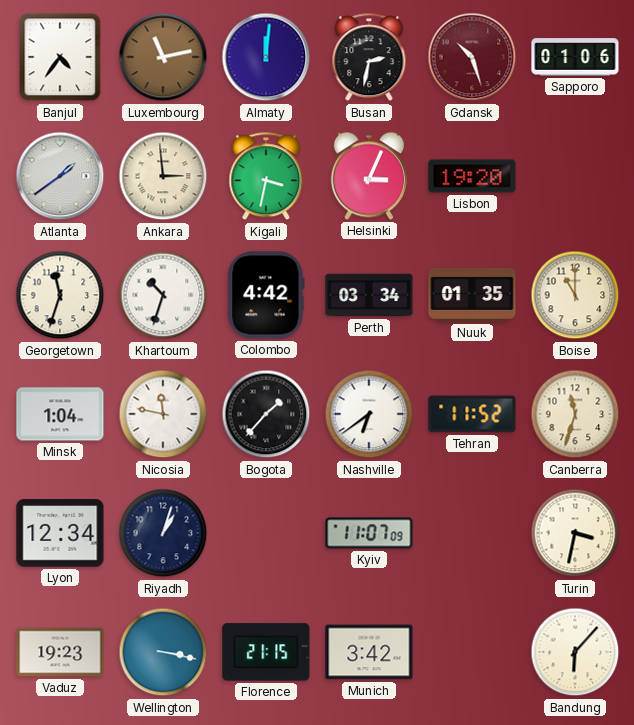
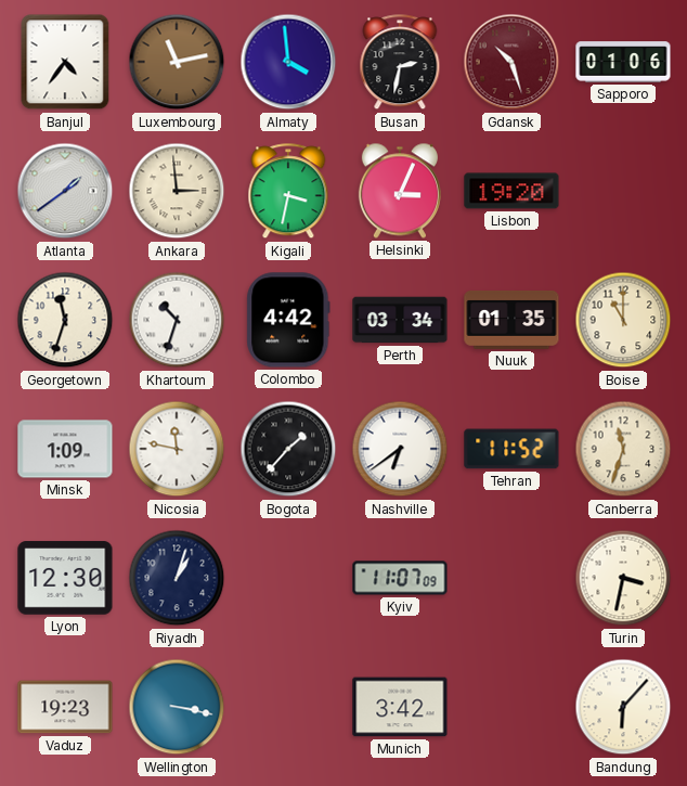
Almaty: 12:01 -> 3:59 (288, 62)
Minsk: 1:04 -> 1:09 (65, 449)
Lyon: 12:34 -> 12:30 (65, 578)
Florence: 21:15 -> none (266, 652)
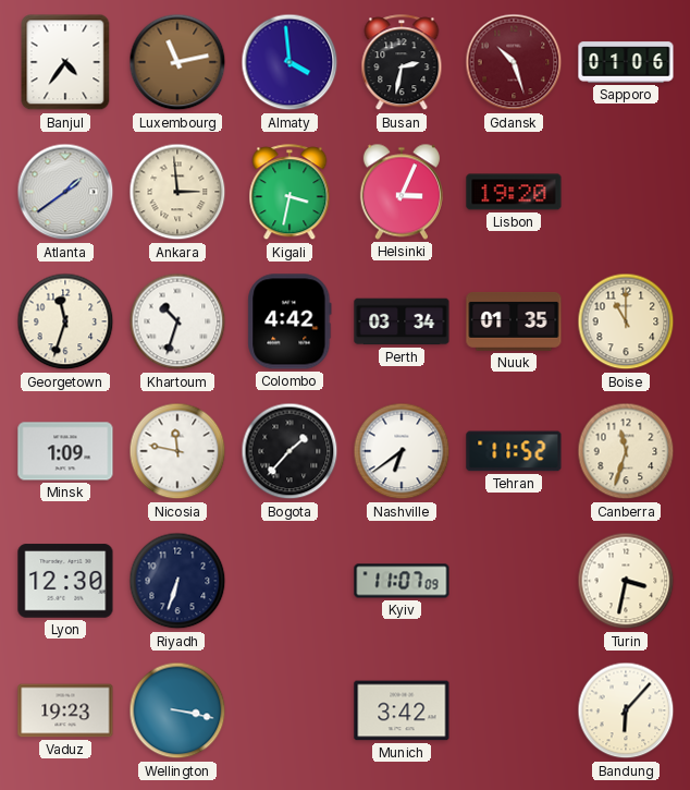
Riyadh: 1:03 -> 6:33 (177, 581)
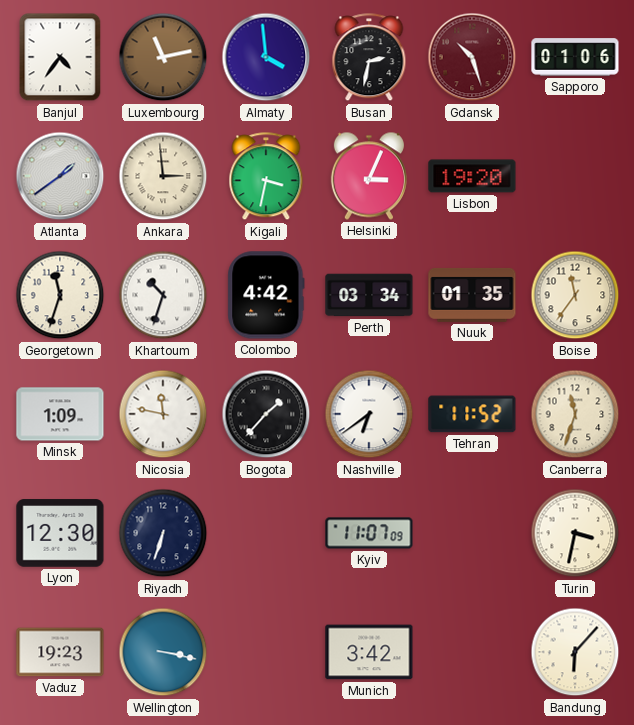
Boise: 11:00 -> 11:36 (575, 295)
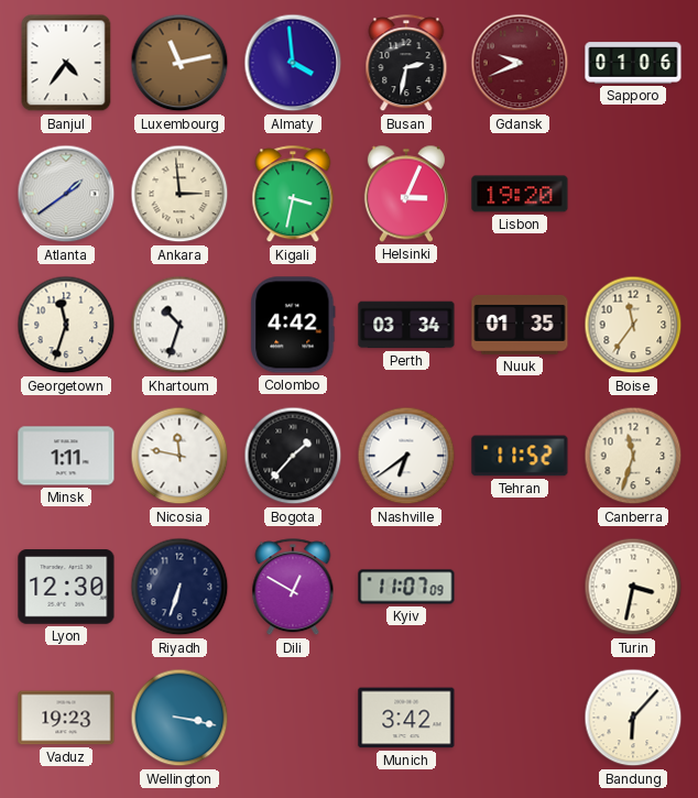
Gdansk: 10:27 -> 9:41 (520, 63)
Minsk: 1:09 -> 1:11 (66, 456)
Dili: none -> 12:50 (293, 588)
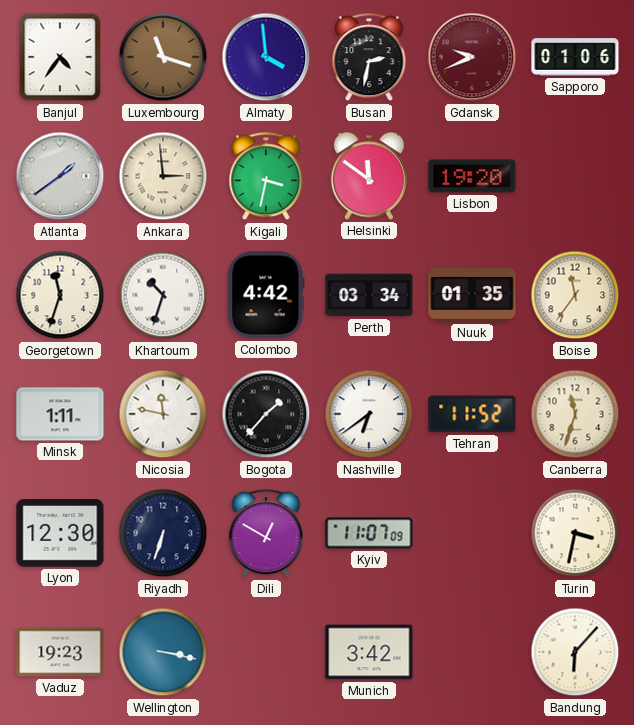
Luxembourg: 11:13 -> 11:18 (163, 57)
Helsinki: 3:04 -> 11:51 (369, 176)
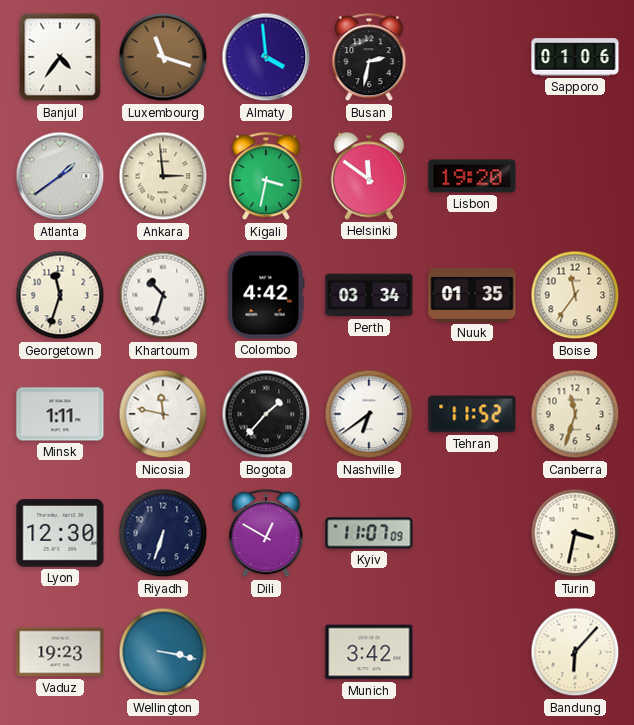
Gdansk: 9:41 -> none (472, 57)
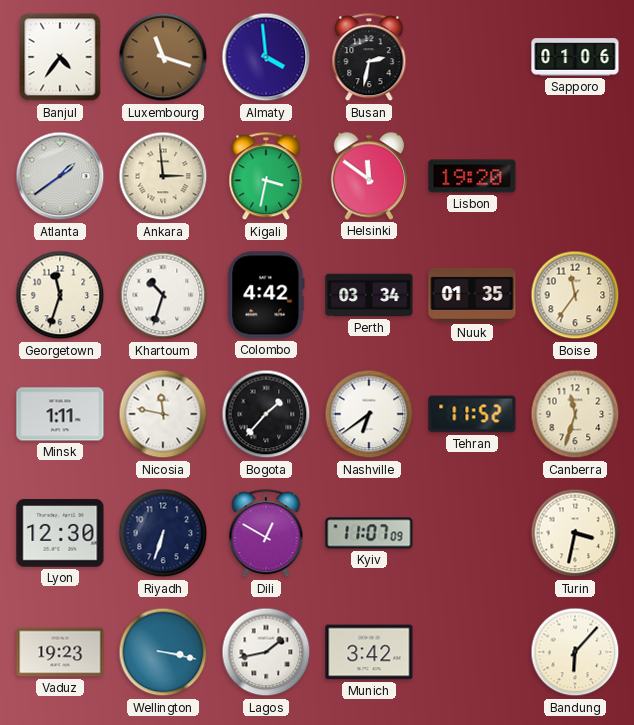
Lagos: none -> 1:43 (266, 652)
